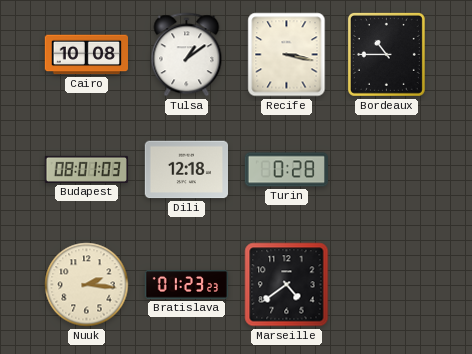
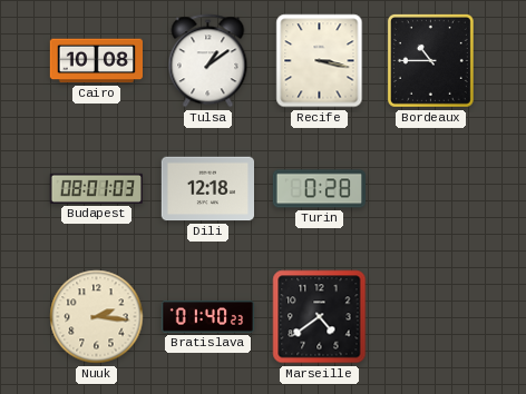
Bratislava: 01:23 -> 01:40 (208, 317)
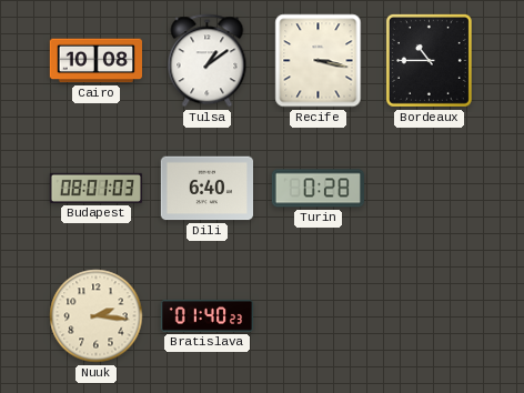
Dili: 12:18 -> 6:40 (206, 189)
Marseille: 4:39 -> none (320, 317)
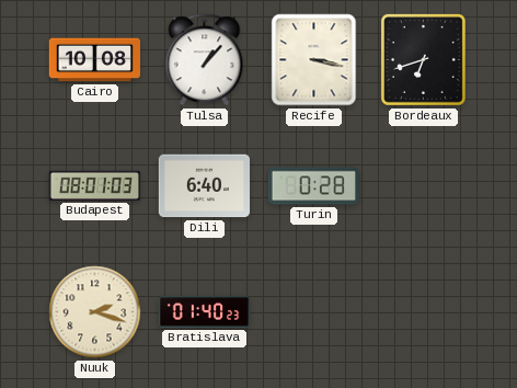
Tulsa: 1:09 -> 1:07 (205, 60)
Bordeaux: 10:45 -> 6:42 (423, 59)
Nuuk: 2:16 -> 2:18 (95, 312)
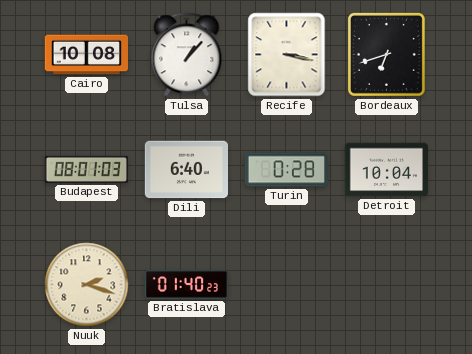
Detroit: none -> 10:04 (386, 170)
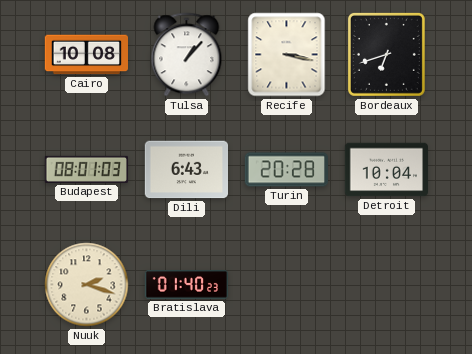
Dili: 6:40 -> 6:43 (186, 170)
Turin: 0:28 -> 20:28 (286, 170)
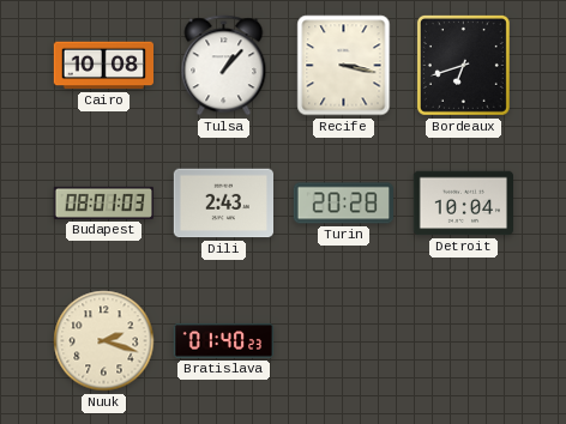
Dili: 6:43 -> 2:43 (223, 204)
